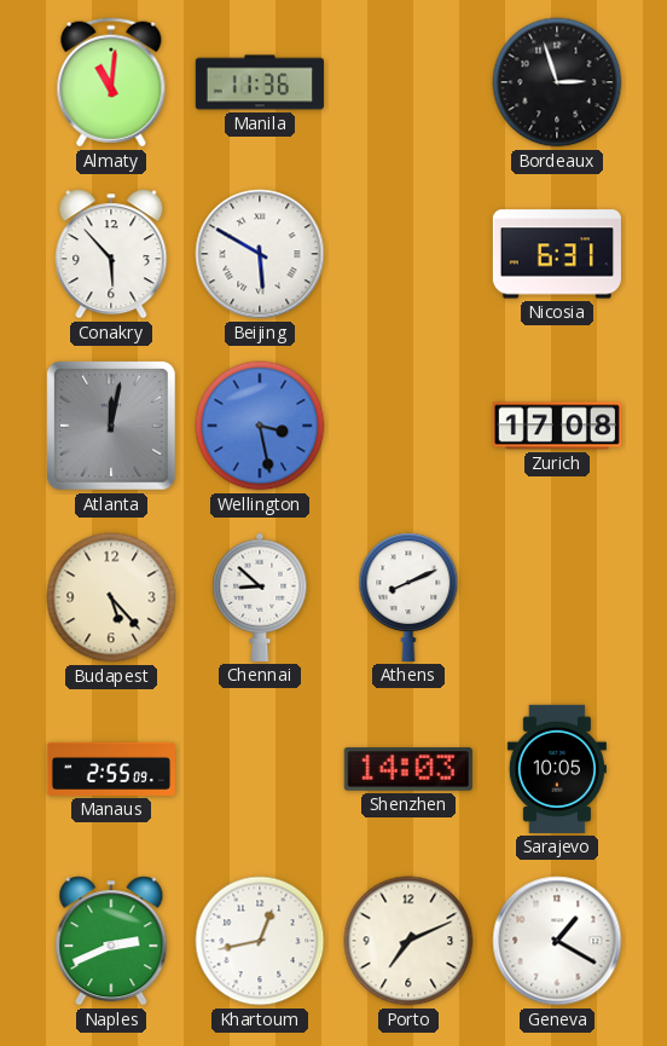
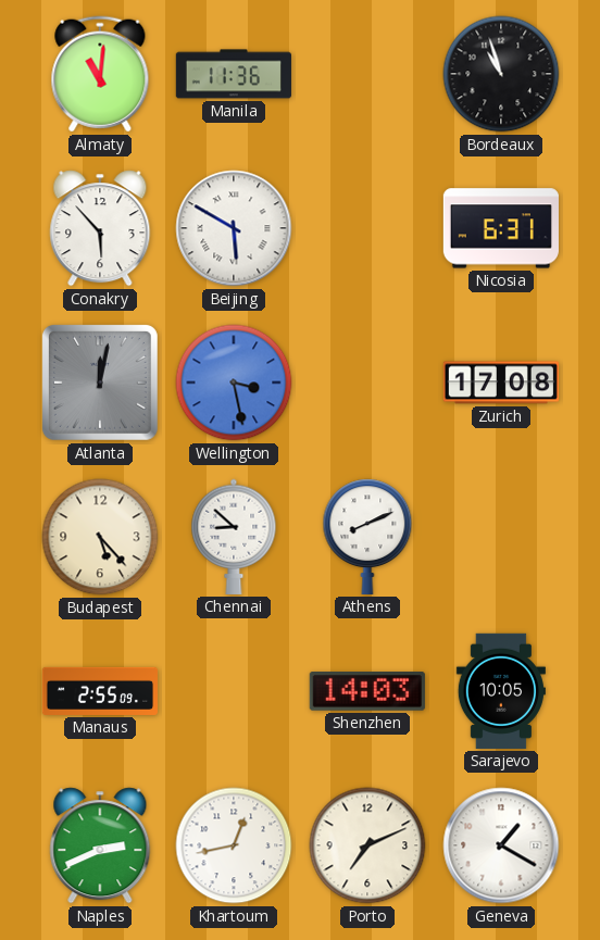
Bordeaux: 2:57 -> 10:57 (501, 74)
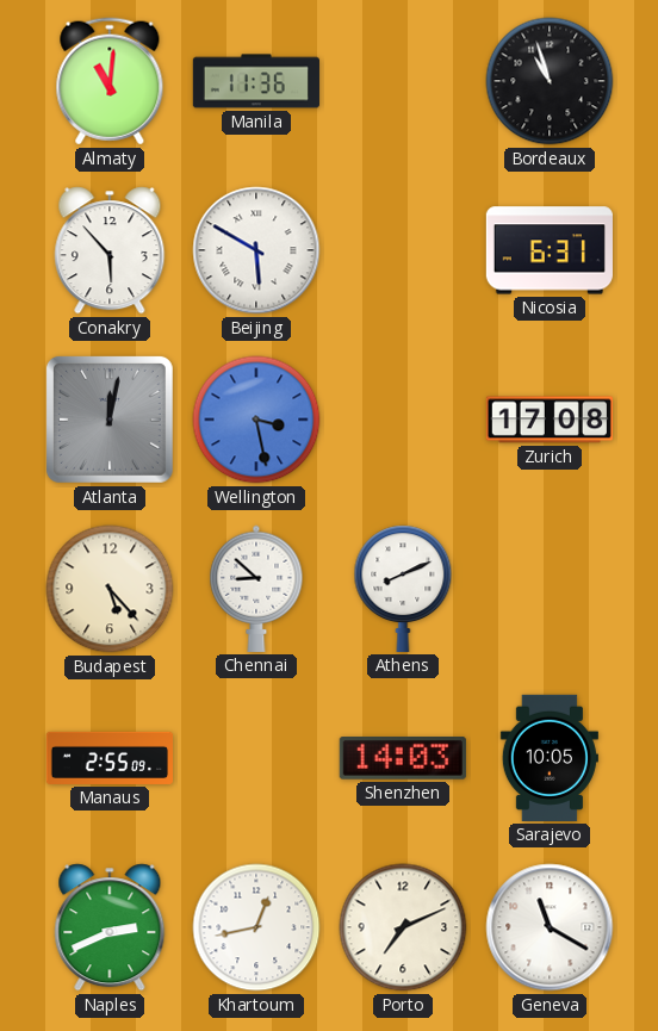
Geneva: 1:20 -> 11:20 (550, 927)
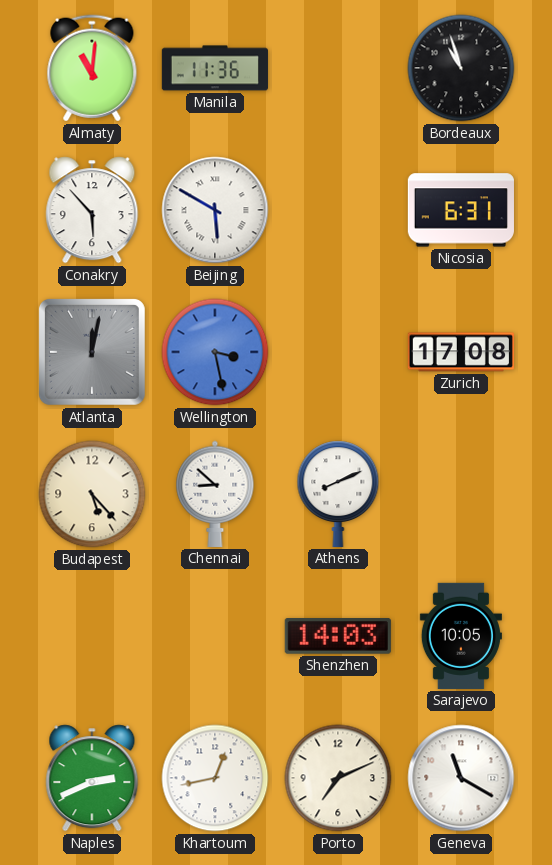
Manaus: 2:55 -> none (108, 758)
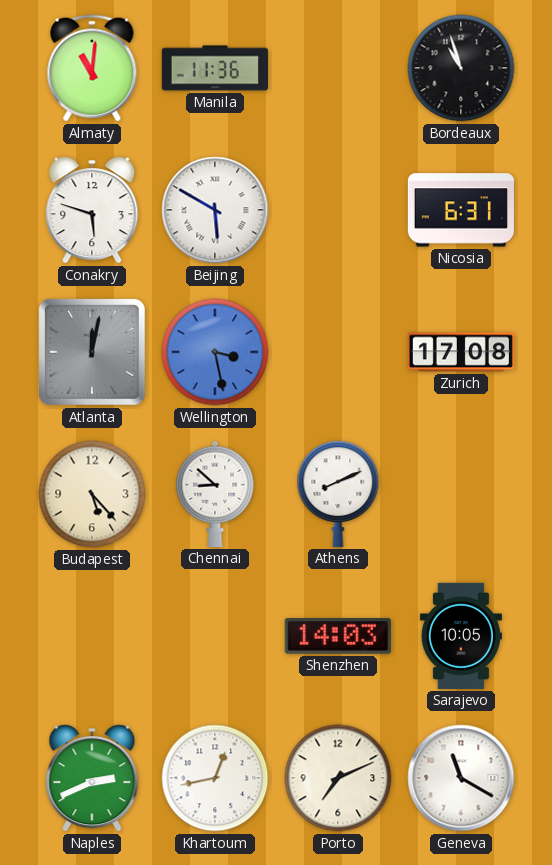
Conakry: 5:53 -> 5:48 (92, 210)
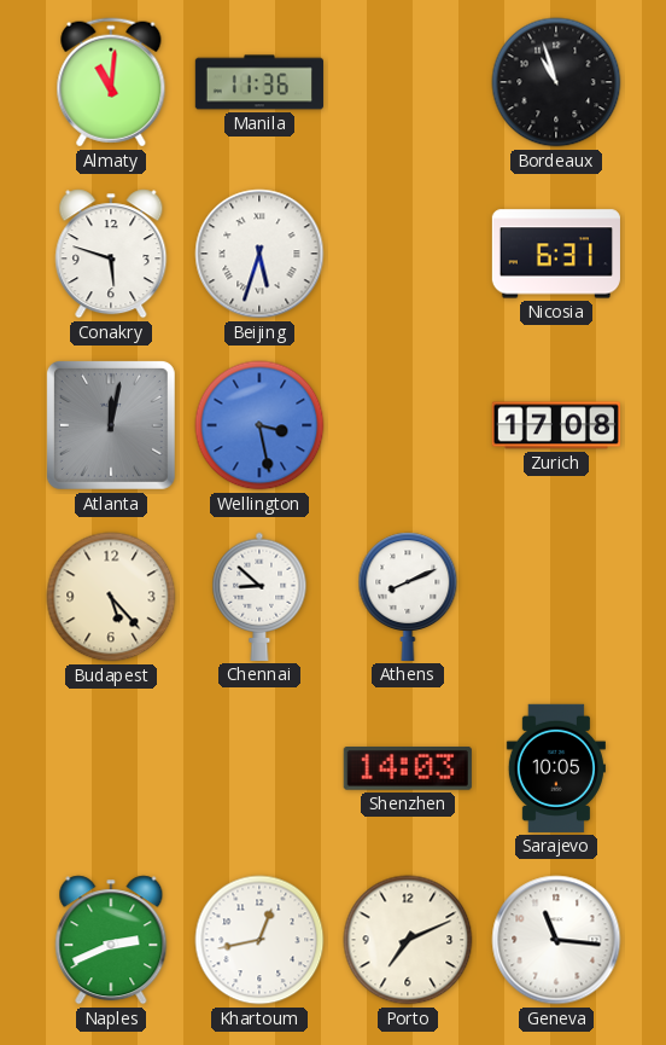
Beijing: 5:50 -> 5:33 (259, 254)
Geneva: 11:20 -> 11:16 (556, 940)
